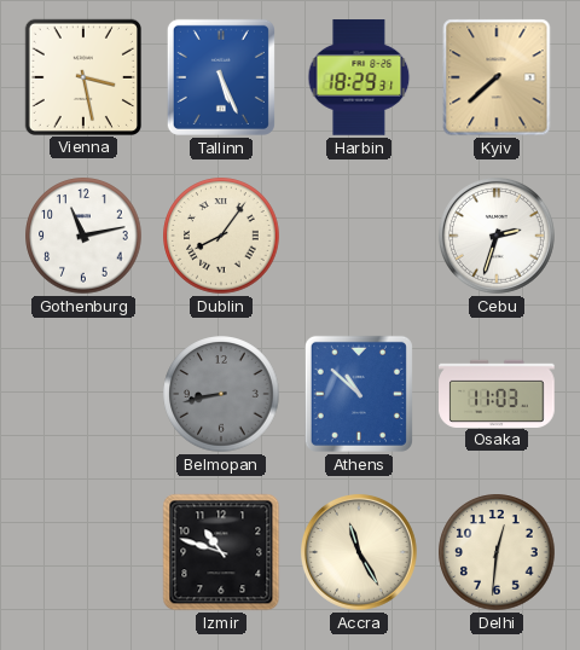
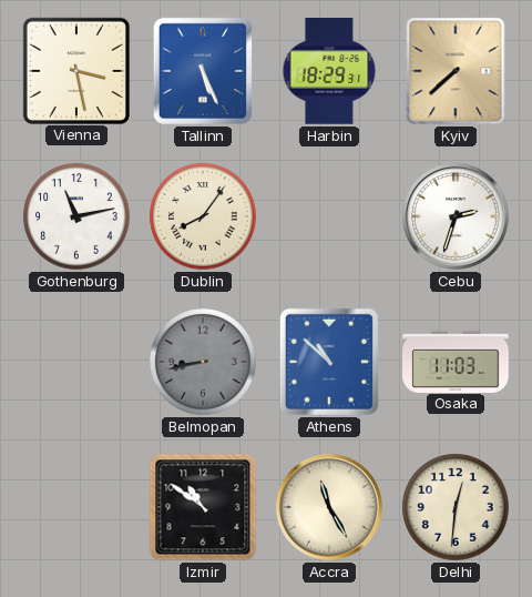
Izmir: 10:48 -> 10:51 (203, 507)
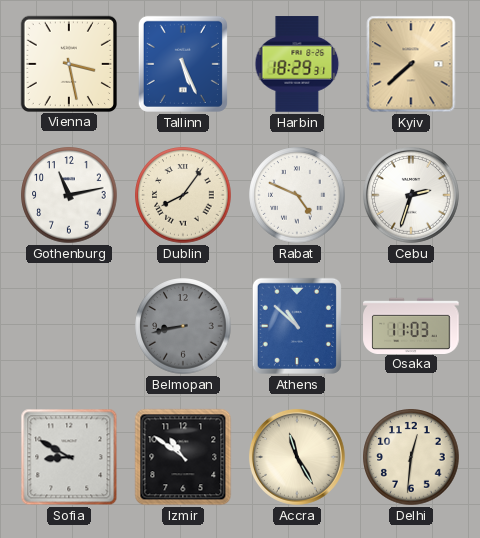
Rabat: none -> 4:49 (297, 195)
Sofia: none -> 8:50 (69, 457)
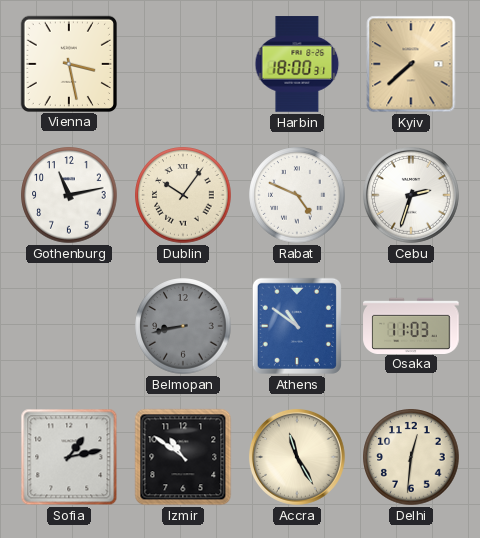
Tallinn: 5:26 -> none (183, 64)
Harbin: 18:29 -> 18:00 (297, 64)
Dublin: 8:06 -> 10:06 (183, 195)
Athens: 10:52 -> 10:51 (297, 326)
Sofia: 8:50 -> 1:13 (69, 457)
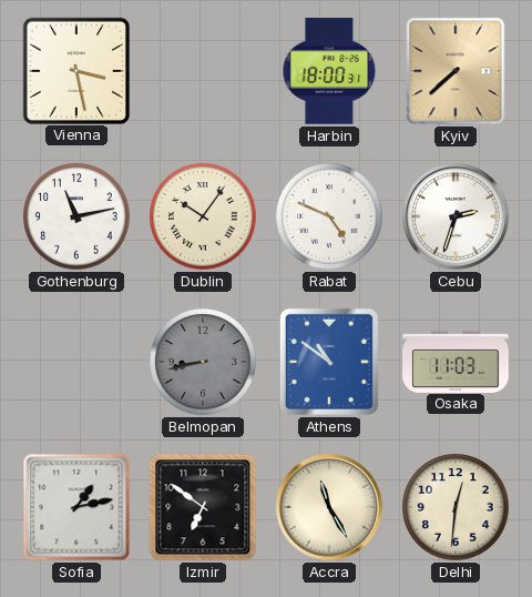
Izmir: 10:51 -> 6:51 (203, 507)
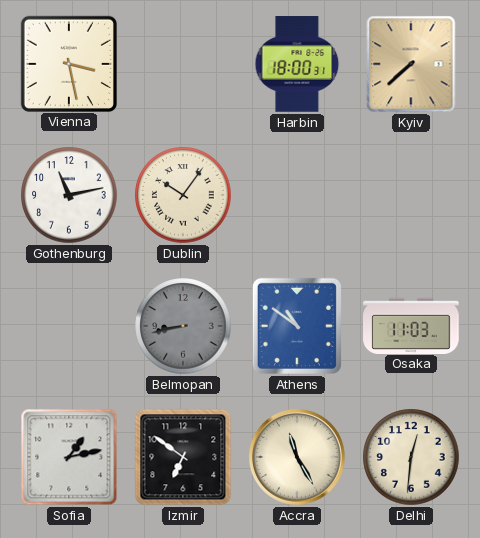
Rabat: 4:49 -> none (329, 216)
Cebu: 2:33 -> none (456, 216)
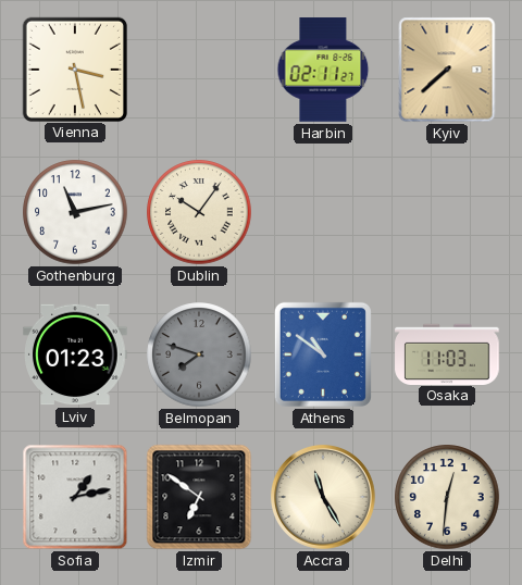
Harbin: 18:00 -> 02:11 (323, 70)
Lviv: none -> 01:23 (75, 354)
Belmopan: 8:43 -> 7:48 (199, 354)
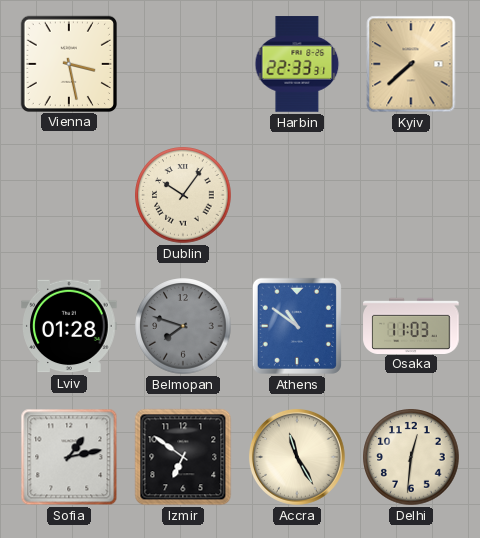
Harbin: 02:11 -> 22:33 (297, 64)
Gothenburg: 11:13 -> none (75, 212)
Lviv: 01:23 -> 01:28 (69, 326)
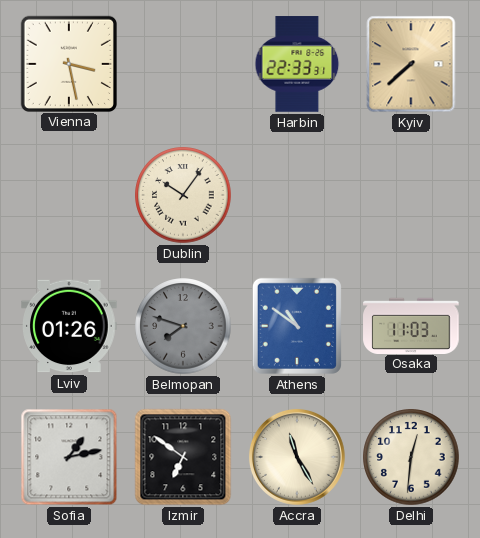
Lviv: 01:28 -> 01:26 (69, 326)
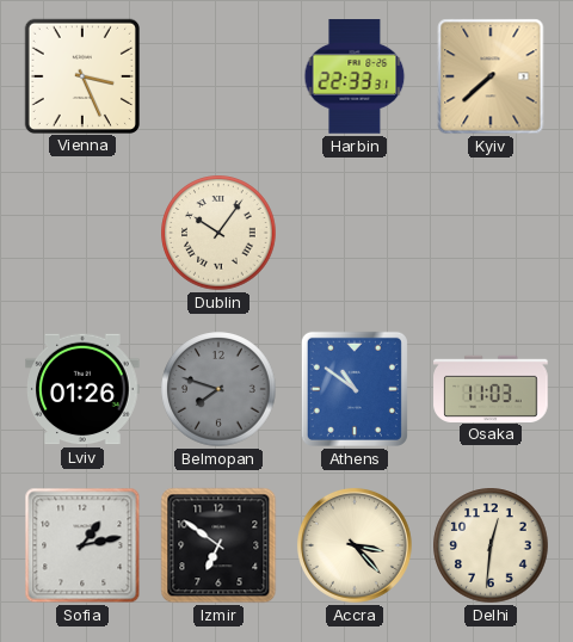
Vienna: 3:28 -> 3:26 (81, 75)
Accra: 11:25 -> 3:23 (355, 545)
